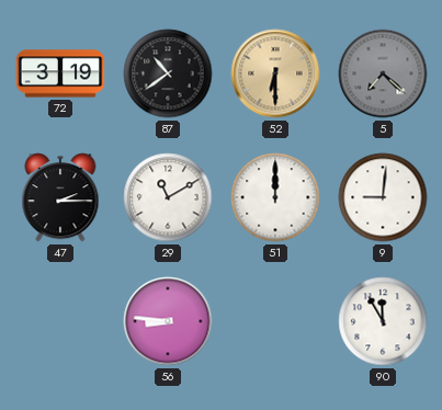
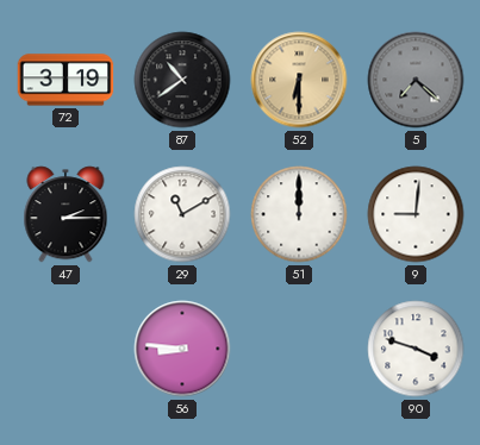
90: 11:55 -> 3:48 (416, 349)
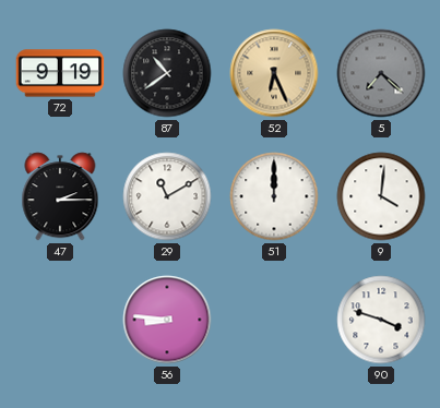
72: 3:19 -> 9:19 (60, 73)
52: 6:30 -> 6:26 (274, 73)
9: 9:01 -> 4:01 (381, 196)
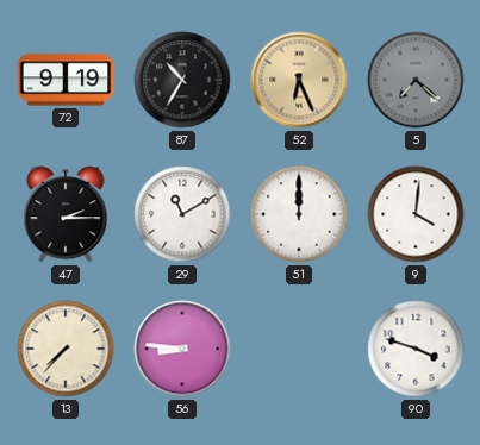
87: 10:39 -> 10:35 (182, 80)
13: none -> 7:37 (66, 349)
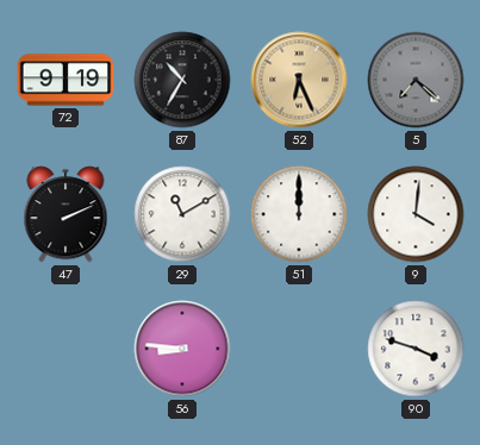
47: 2:15 -> 2:11 (66, 214)
13: 7:37 -> none (66, 349)
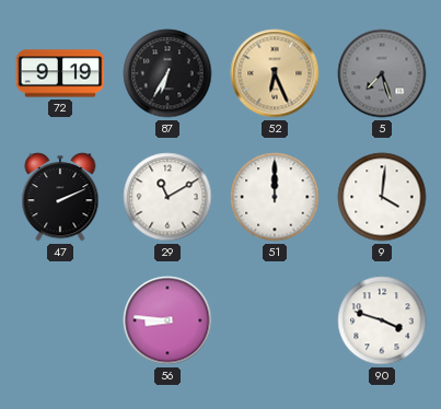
87: 10:35 -> 6:35 (167, 73)
5: 7:22 -> 7:27 (382, 73)
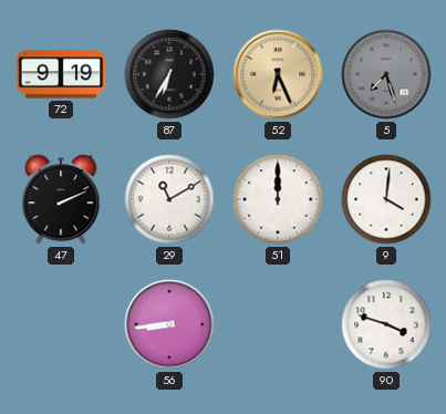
56: 8:46 -> 8:44 (169, 324)
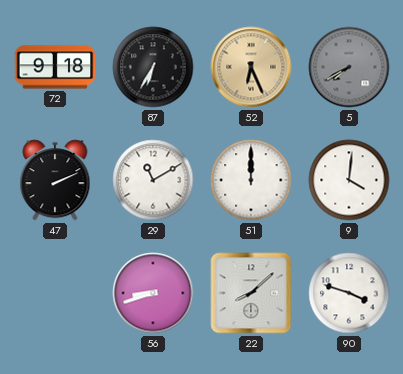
72: 9:19 -> 9:18 (55, 67)
5: 7:27 -> 7:40 (349, 67)
56: 8:44 -> 8:42 (153, 293)
22: none -> 8:08 (251, 293)
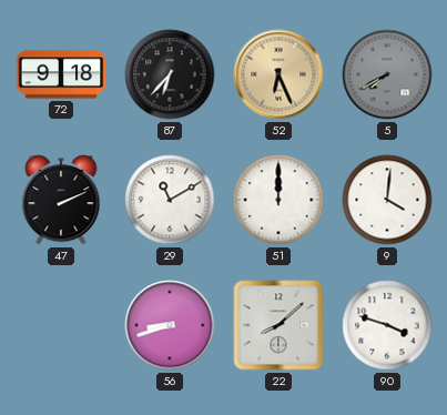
87: 6:35 -> 6:37 (170, 74)
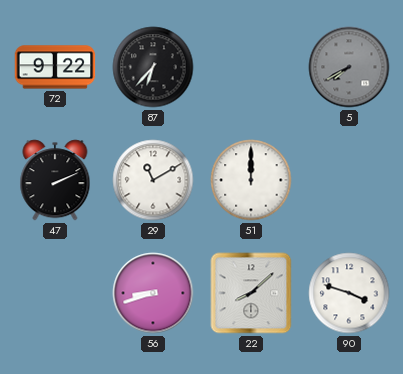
72: 9:18 -> 9:22 (55, 67)
52: 6:26 -> none (278, 74)
9: 4:01 -> none (387, 200)
